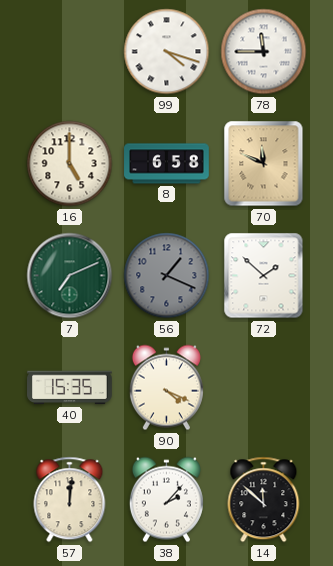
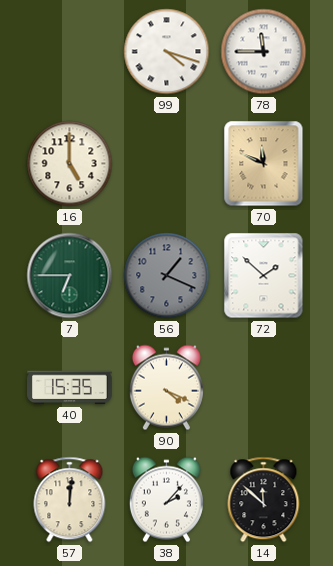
8: 6:58 -> none (167, 164)
7: 7:11 -> 6:45 (70, 276)
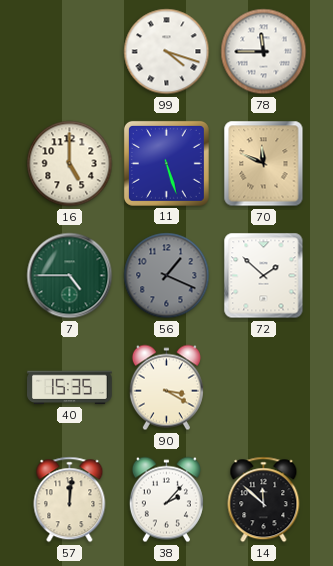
11: none -> 5:27 (166, 163)
7: 6:45 -> 4:45 (70, 276)
90: 4:19 -> 3:20 (166, 388)
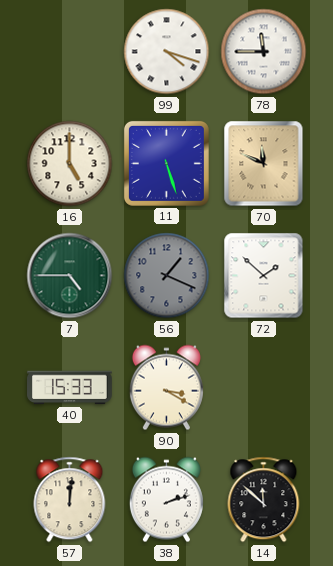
40: 15:35 -> 15:33 (70, 388)
38: 2:07 -> 2:12 (166, 500)
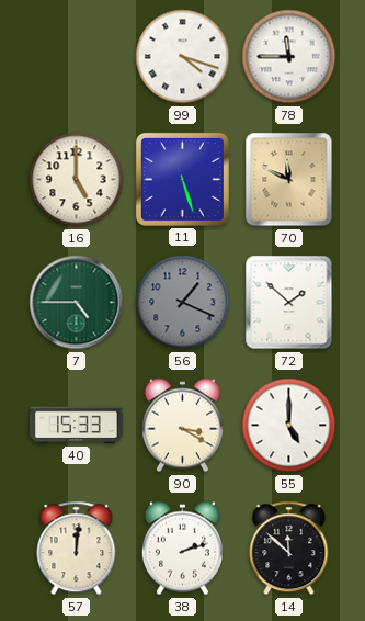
55: none -> 5:00 (289, 426)
